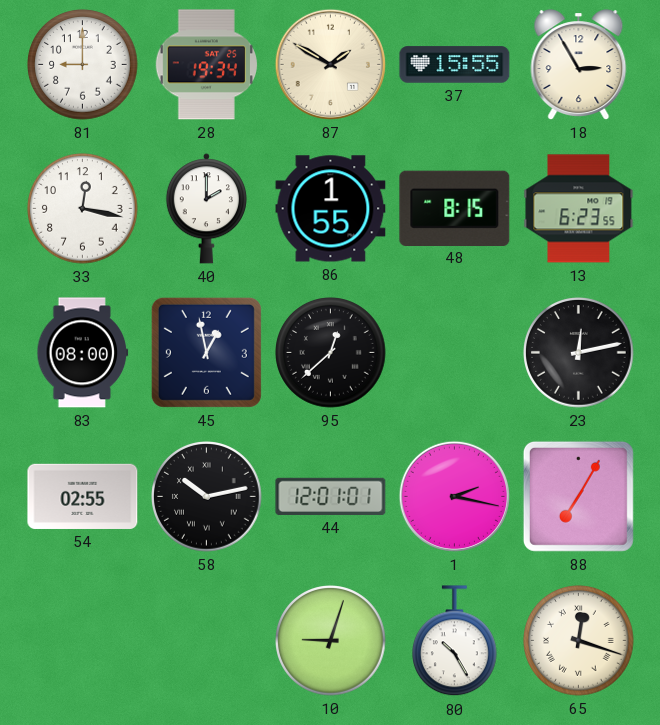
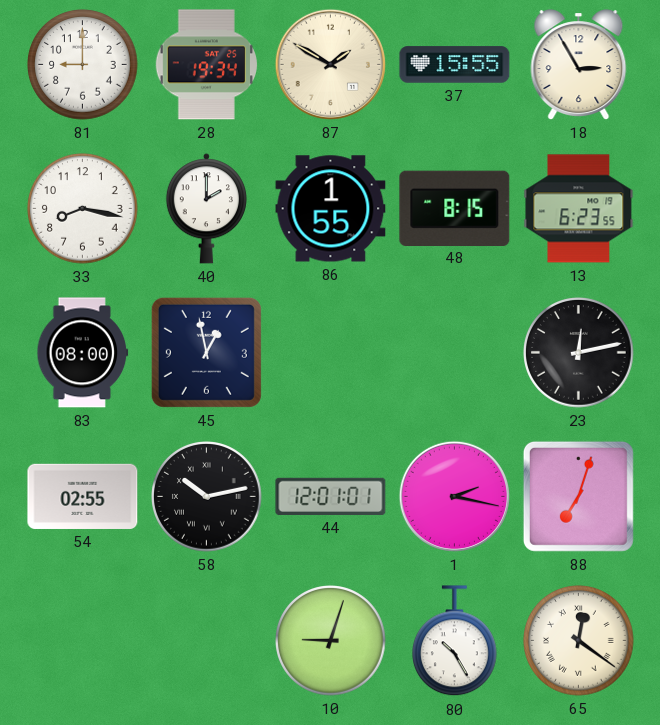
33: 12:17 -> 8:17 (83, 209)
95: 12:38 -> none (331, 353)
88: 7:05 -> 7:03 (578, 496)
65: 12:18 -> 12:21 (579, 641)
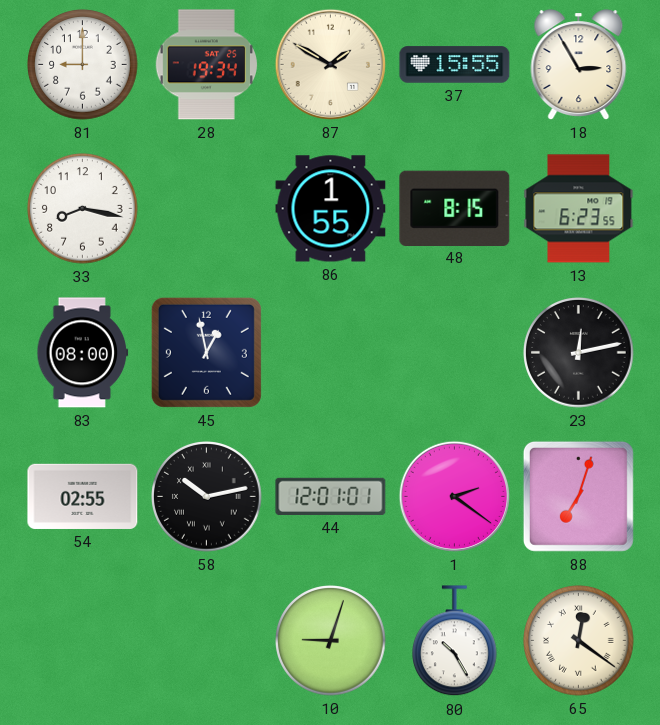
40: 2:00 -> none (206, 209)
1: 2:17 -> 2:21 (454, 496)
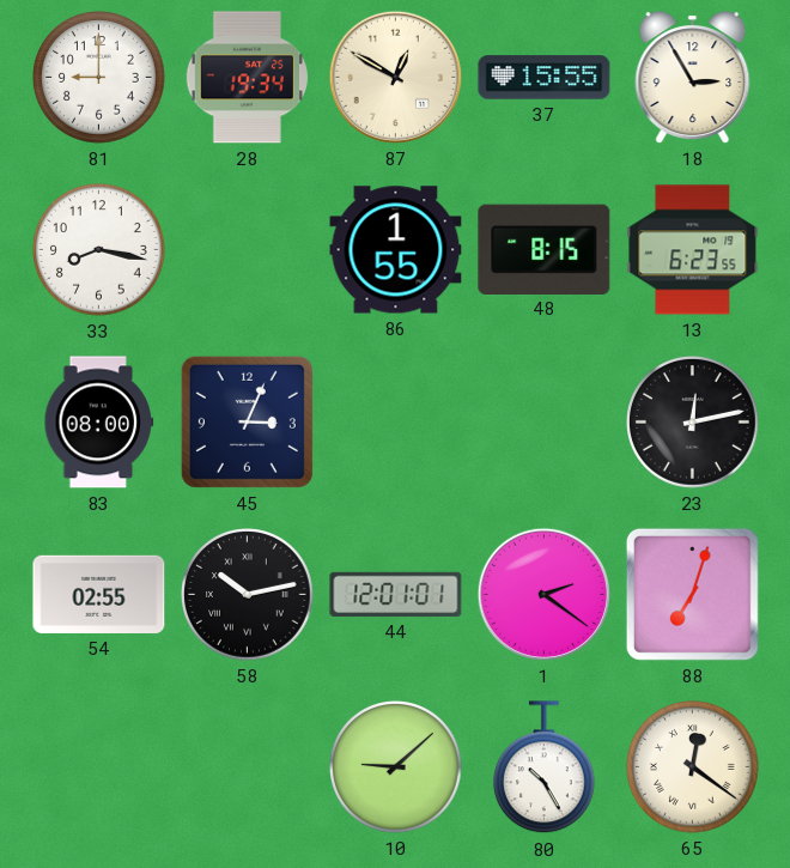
87: 1:50 -> 12:50 (395, 77)
45: 12:58 -> 3:04 (247, 421)
10: 9:03 -> 9:08 (396, 767)
